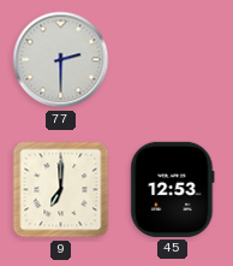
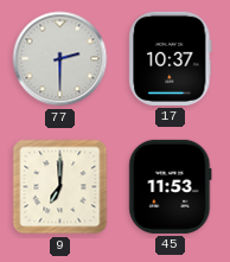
17: none -> 10:37 (171, 58)
45: 12:53 -> 11:53 (171, 186)
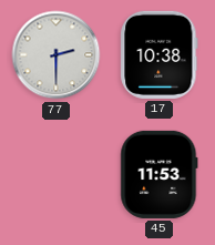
17: 10:37 -> 10:38 (160, 54)
9: 7:00 -> none (60, 187)
